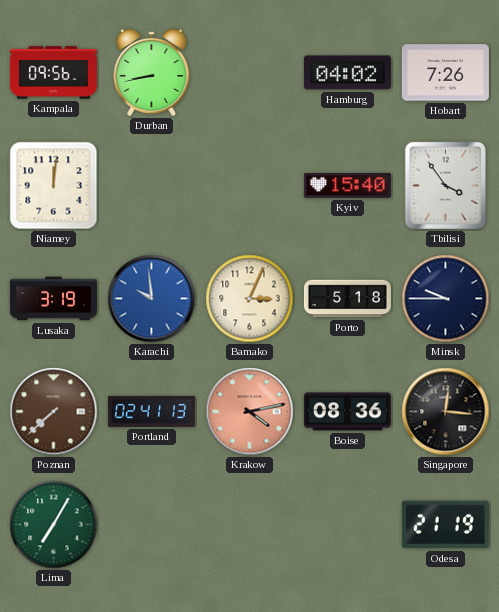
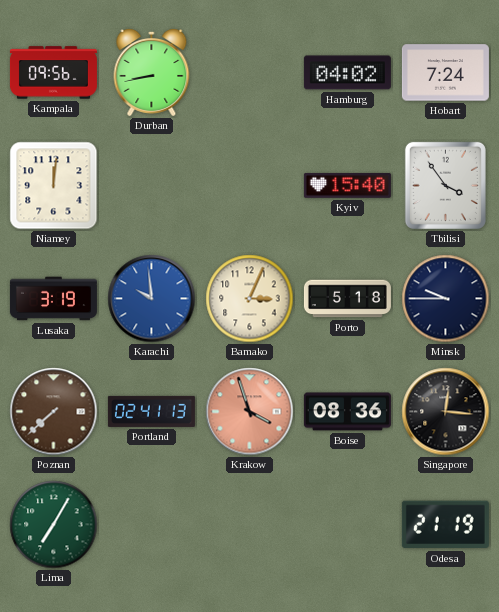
Hobart: 7:26 -> 7:24 (445, 73)
Krakow: 4:13 -> 3:57 (250, 412)
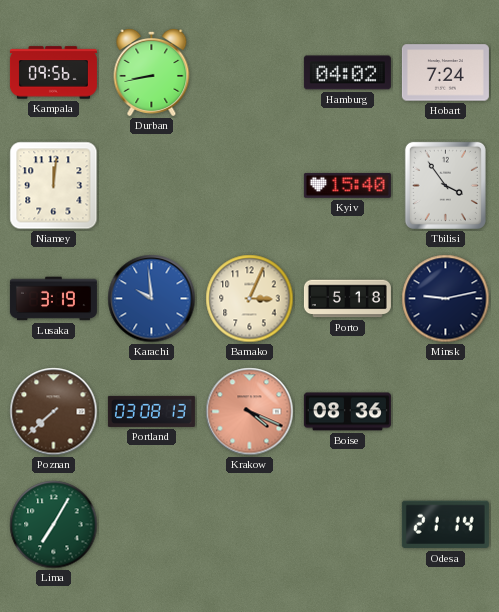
Minsk: 9:45 -> 9:13 (446, 299)
Portland: 02:41 -> 03:08 (151, 411)
Krakow: 3:57 -> 4:19 (250, 412)
Singapore: 12:16 -> none (446, 412)
Odesa: 21:19 -> 21:14 (445, 525)
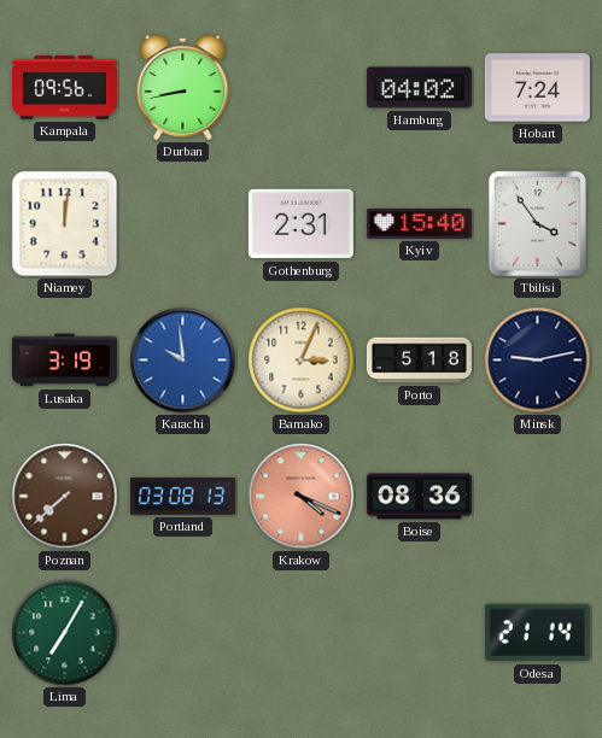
Gothenburg: none -> 2:31 (300, 224)
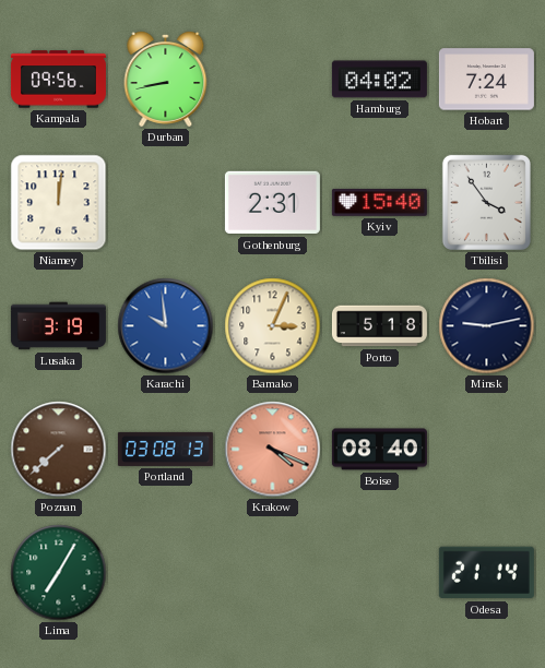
Boise: 08:36 -> 08:40 (379, 450)
